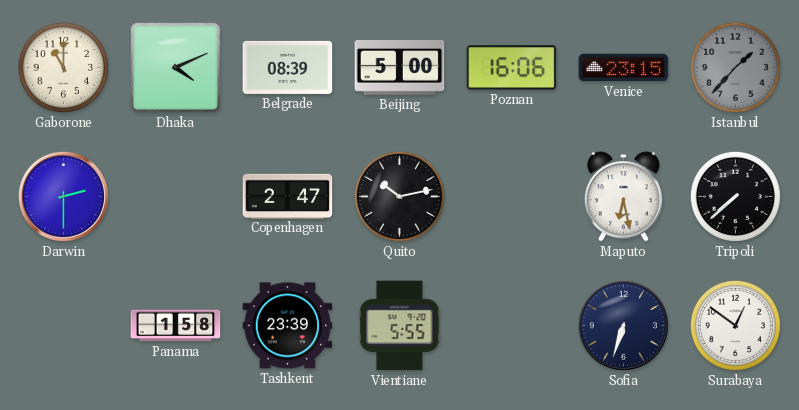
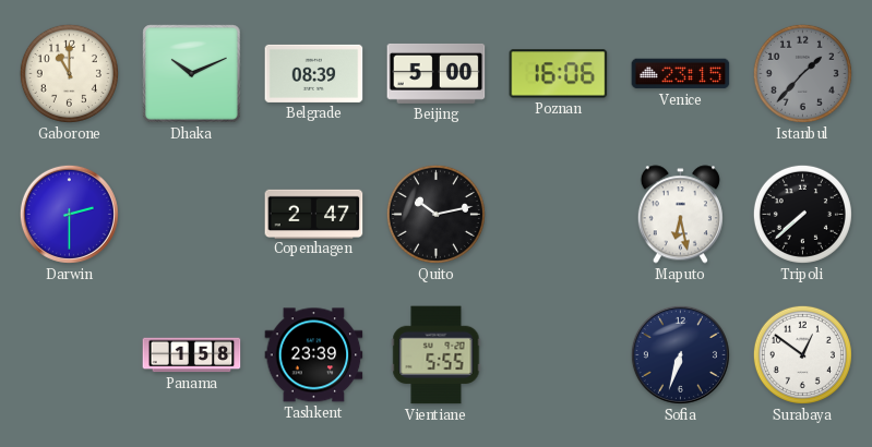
Dhaka: 4:11 -> 10:11 (192, 74)
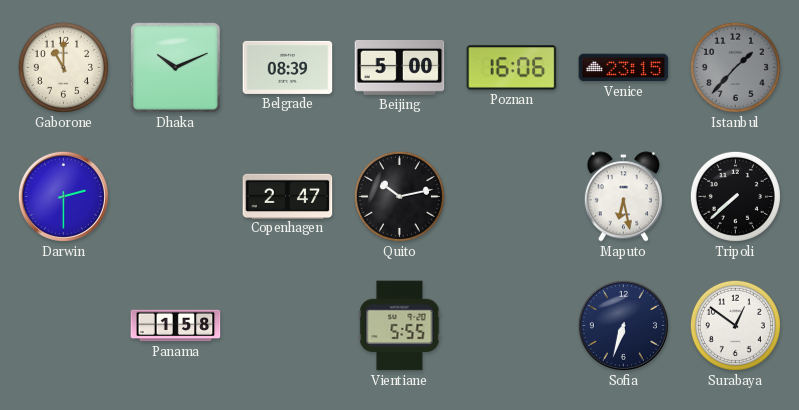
Tashkent: 23:39 -> none (314, 355)
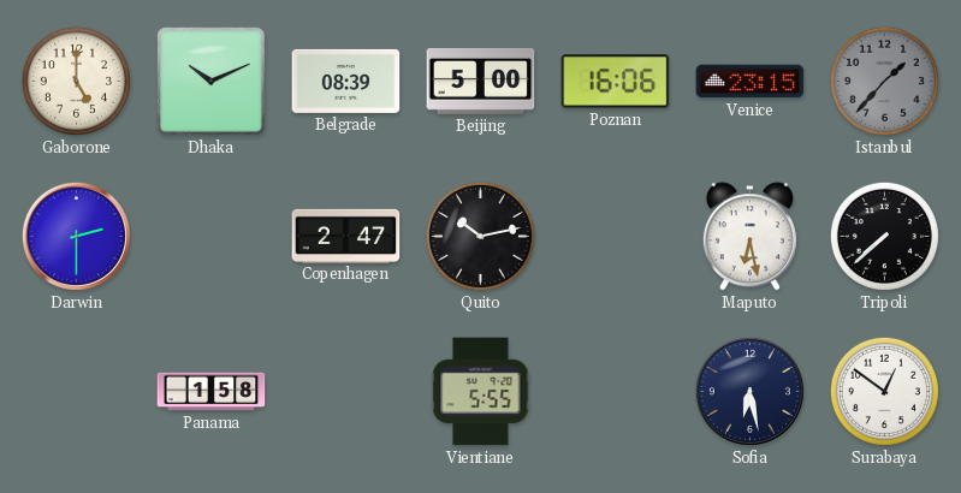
Gaborone: 11:00 -> 5:00 (76, 81)
Sofia: 6:33 -> 6:28 (749, 391)
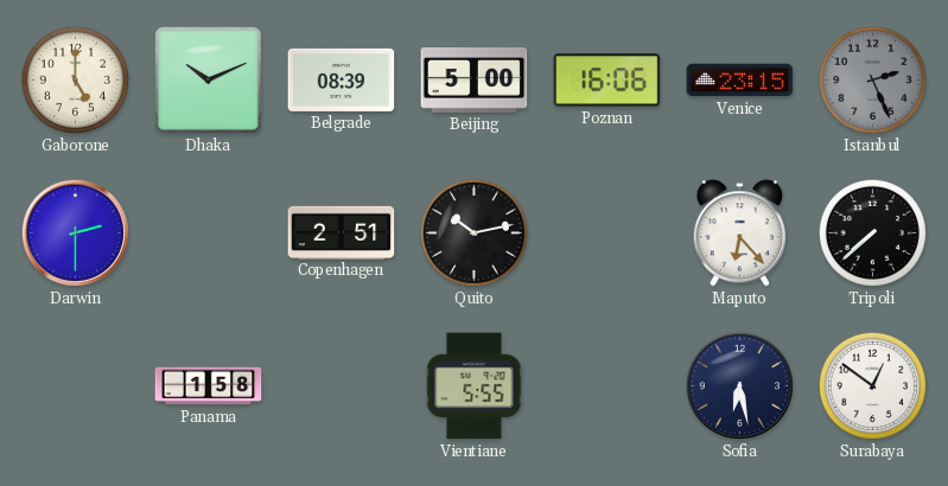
Istanbul: 1:37 -> 2:26 (872, 79)
Copenhagen: 2:47 -> 2:51 (342, 232)
Maputo: 6:28 -> 6:23 (739, 234)
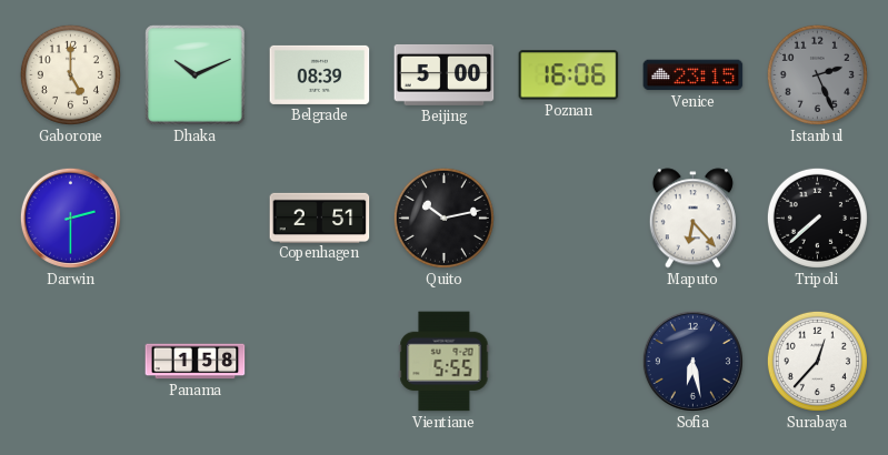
Surabaya: 12:51 -> 12:37 (817, 361)
